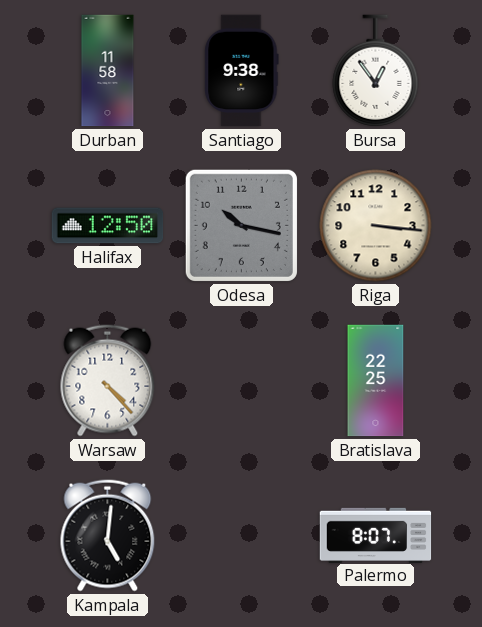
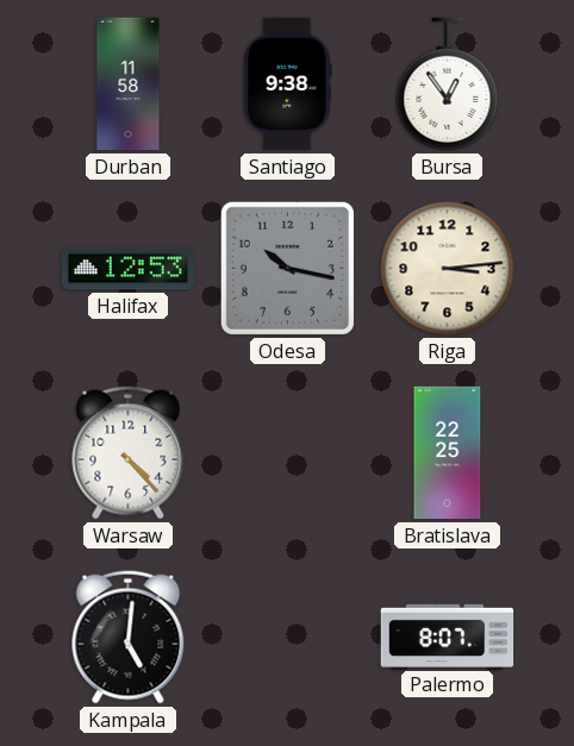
Halifax: 12:50 -> 12:53 (129, 269)
Riga: 3:16 -> 3:14 (448, 269)
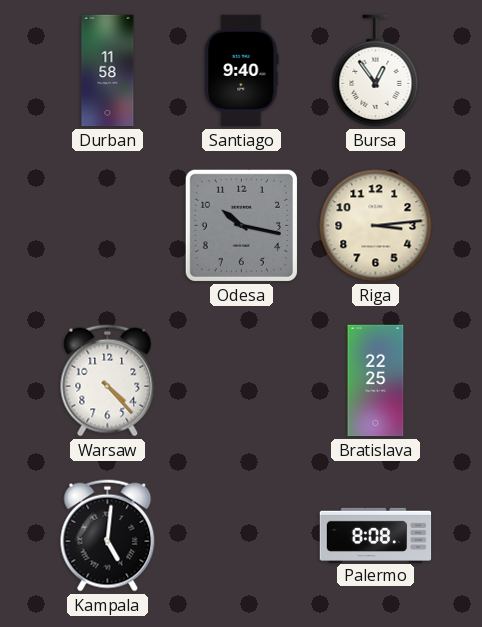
Santiago: 9:38 -> 9:40 (242, 71)
Halifax: 12:53 -> none (129, 269)
Palermo: 8:07 -> 8:08 (376, 535)
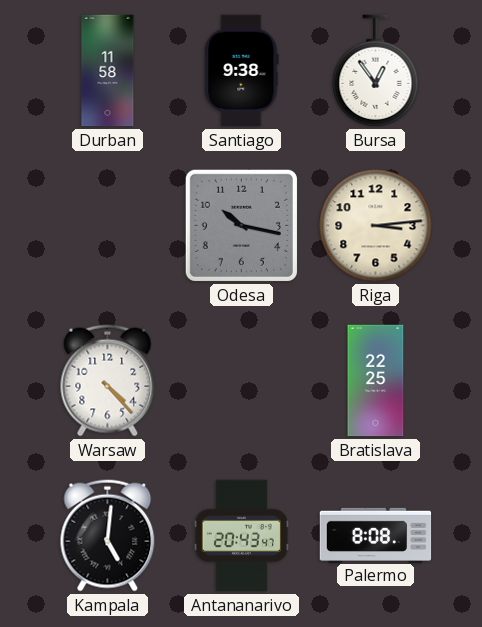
Santiago: 9:40 -> 9:38 (242, 71)
Antananarivo: none -> 20:43 (241, 536)
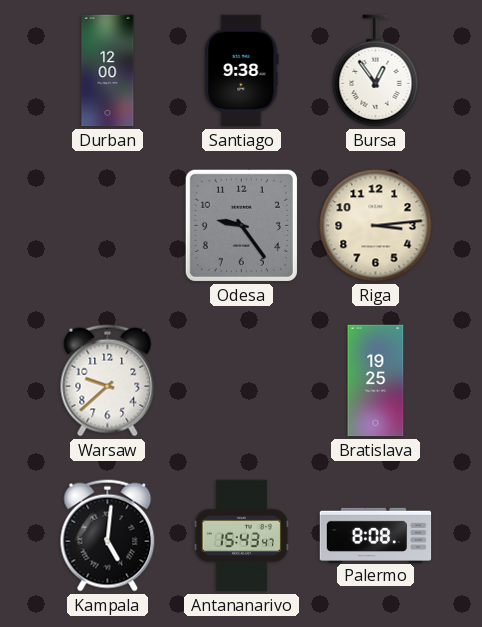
Durban: 11:58 -> 12:00 (108, 71)
Odesa: 10:17 -> 9:24 (241, 225)
Warsaw: 4:23 -> 9:38 (108, 381)
Bratislava: 22:25 -> 19:25 (376, 381)
Antananarivo: 20:43 -> 15:43 (241, 536)
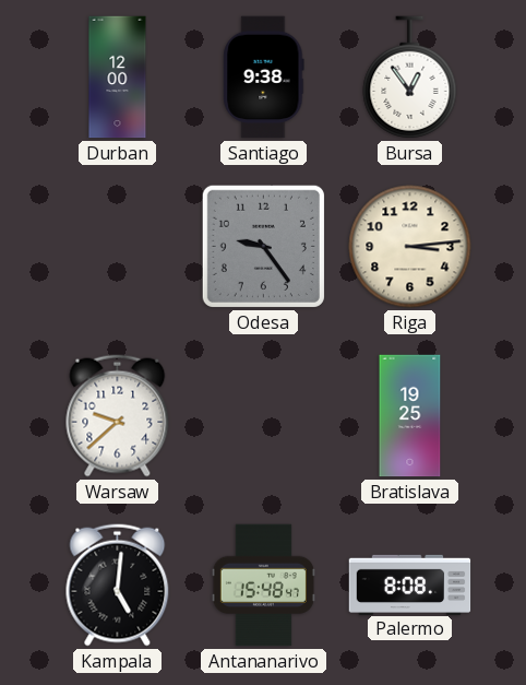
Antananarivo: 15:43 -> 15:48 (263, 586)
